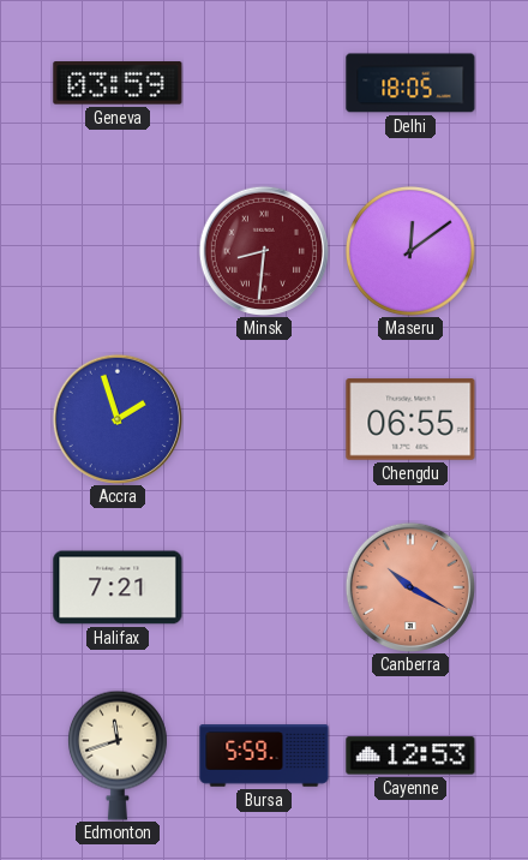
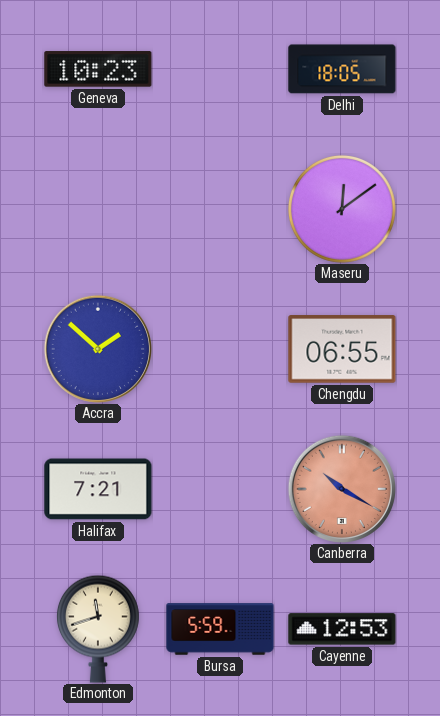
Geneva: 03:59 -> 10:23 (98, 69)
Minsk: 8:31 -> none (263, 250)
Accra: 1:57 -> 1:52 (97, 348)
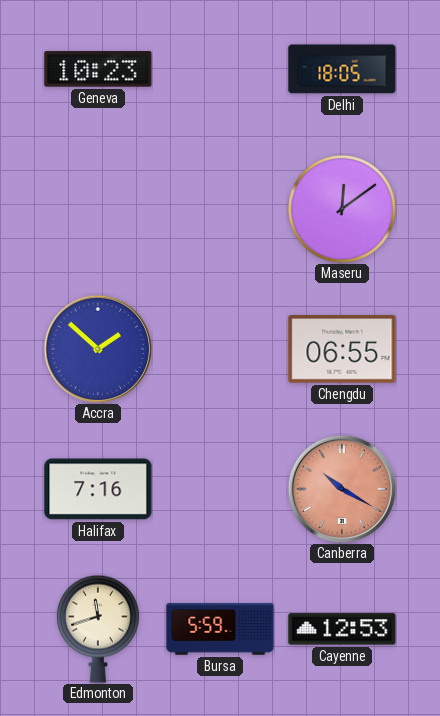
Halifax: 7:21 -> 7:16 (98, 489)
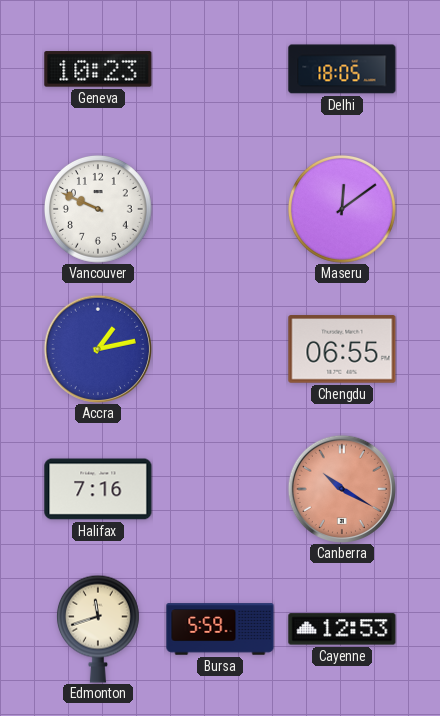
Vancouver: none -> 9:49 (98, 209)
Accra: 1:52 -> 1:13 (97, 348)
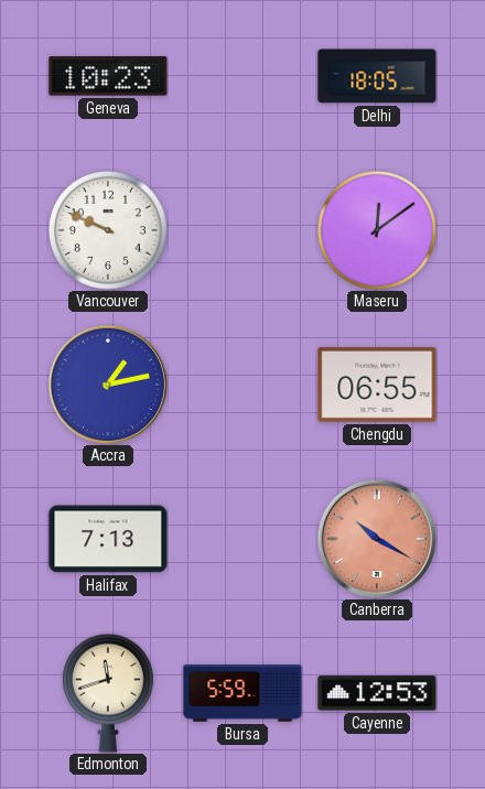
Halifax: 7:16 -> 7:13 (108, 539)
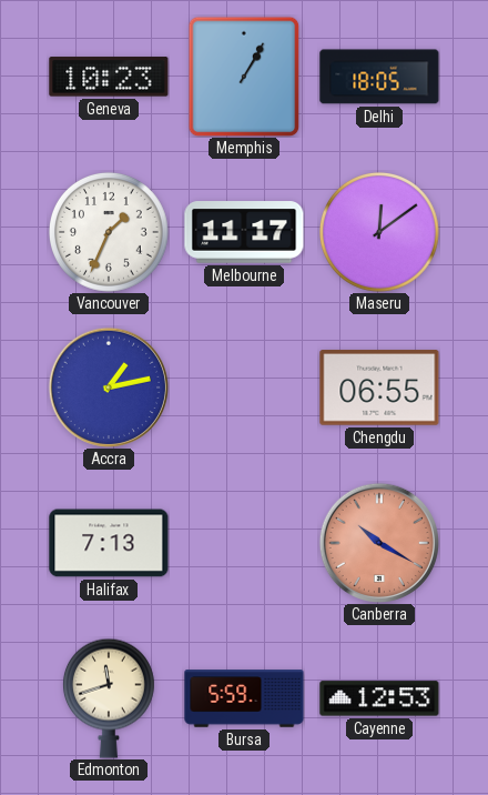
Memphis: none -> 1:05 (244, 77)
Vancouver: 9:49 -> 1:34 (109, 232)
Melbourne: none -> 11:17 (244, 232)
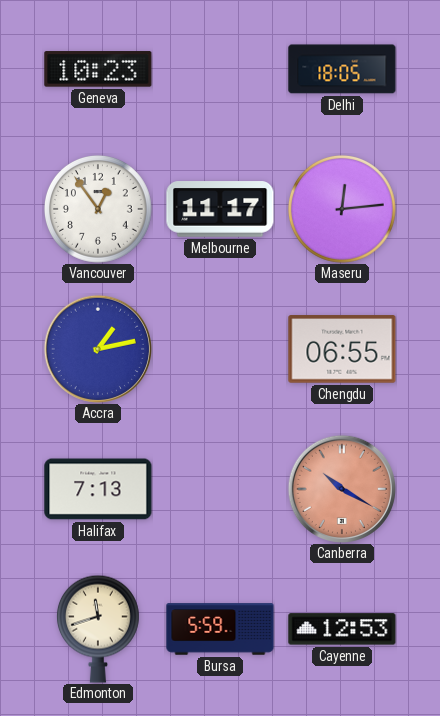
Memphis: 1:05 -> none (244, 77)
Vancouver: 1:34 -> 12:54 (98, 209)
Maseru: 12:09 -> 12:14 (342, 209)
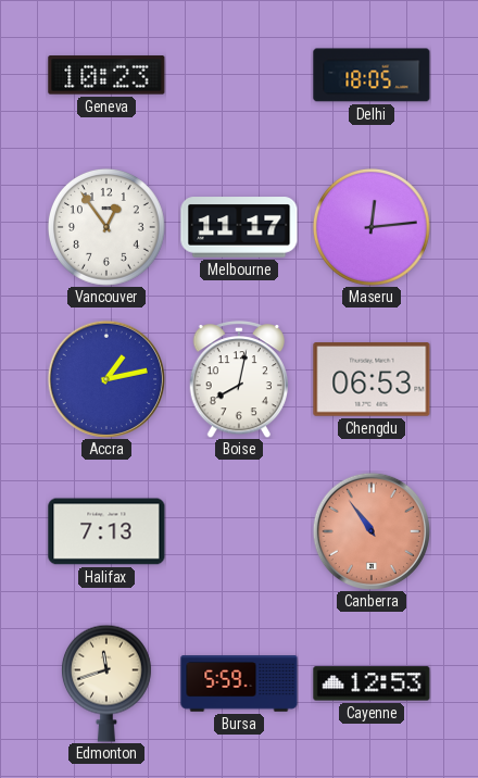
Boise: none -> 8:02 (239, 379)
Chengdu: 06:55 -> 06:53 (372, 379)
Canberra: 10:20 -> 10:54 (370, 530)
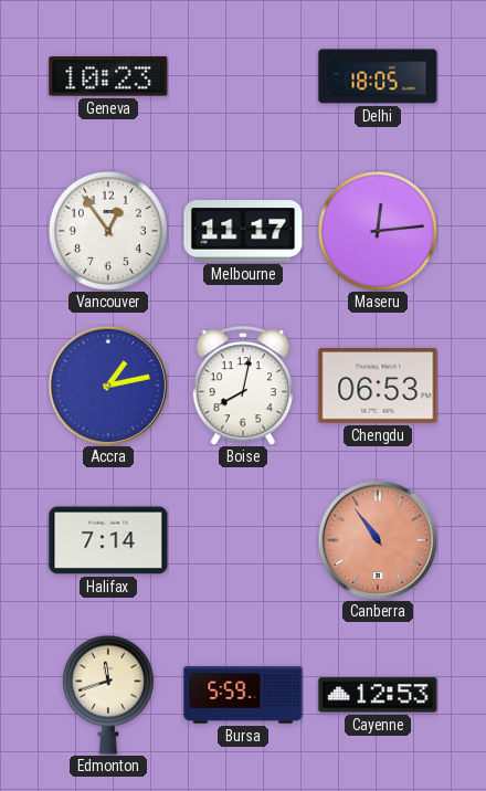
Halifax: 7:13 -> 7:14 (108, 540)
